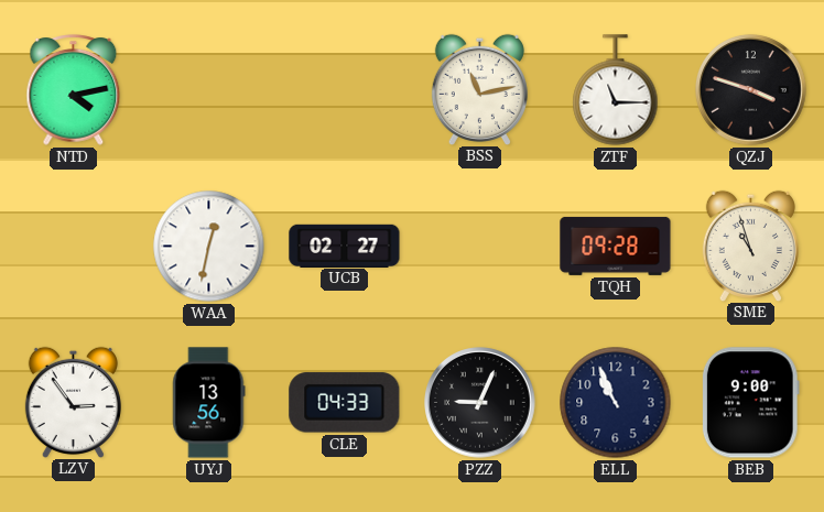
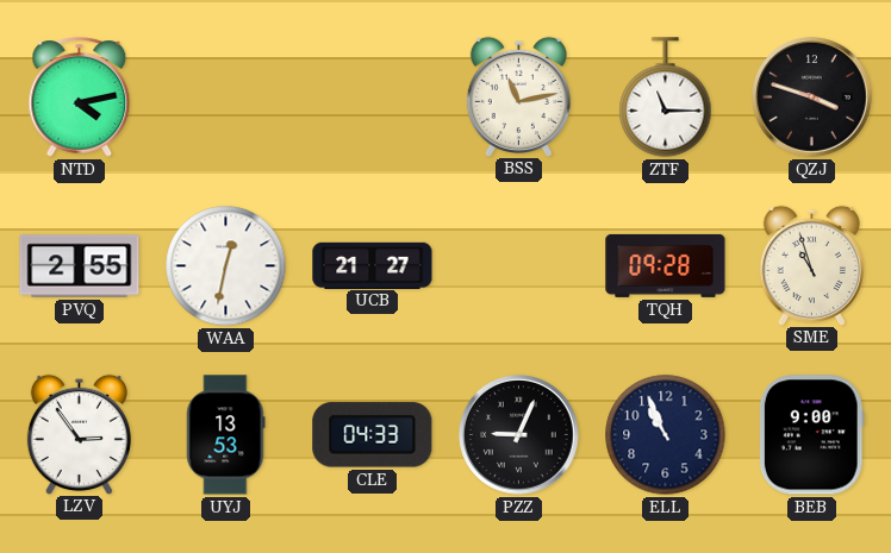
PVQ: none -> 2:55 (80, 266)
UCB: 02:27 -> 21:27 (373, 265)
UYJ: 13:56 -> 13:53 (226, 435)
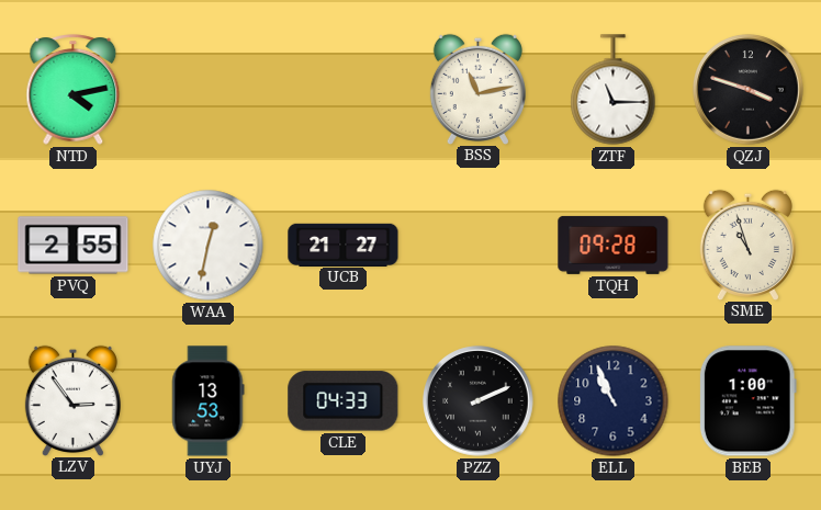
PZZ: 9:04 -> 2:11 (479, 401)
BEB: 9:00 -> 1:00 (747, 401)
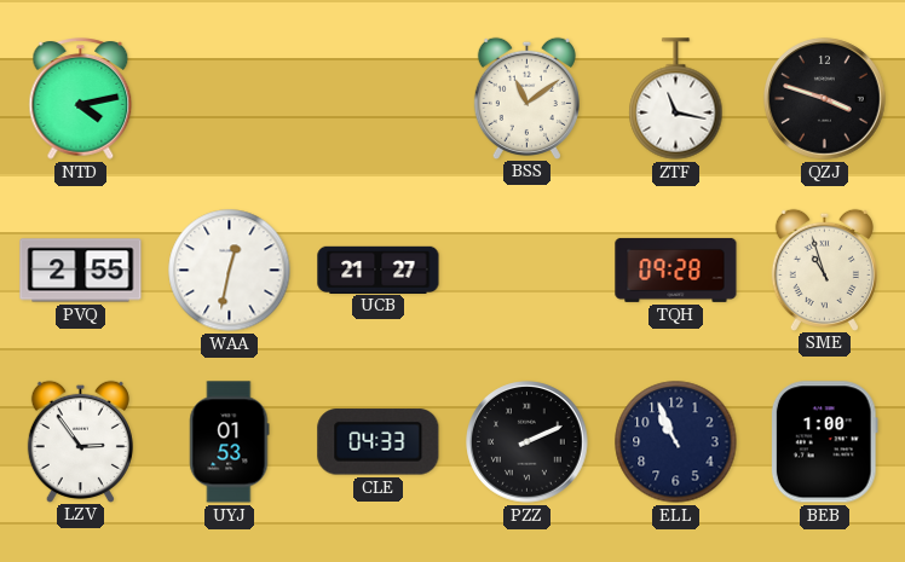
BSS: 11:13 -> 11:09 (526, 98)
ZTF: 11:15 -> 11:17 (676, 99)
UYJ: 13:53 -> 01:53 (230, 442)
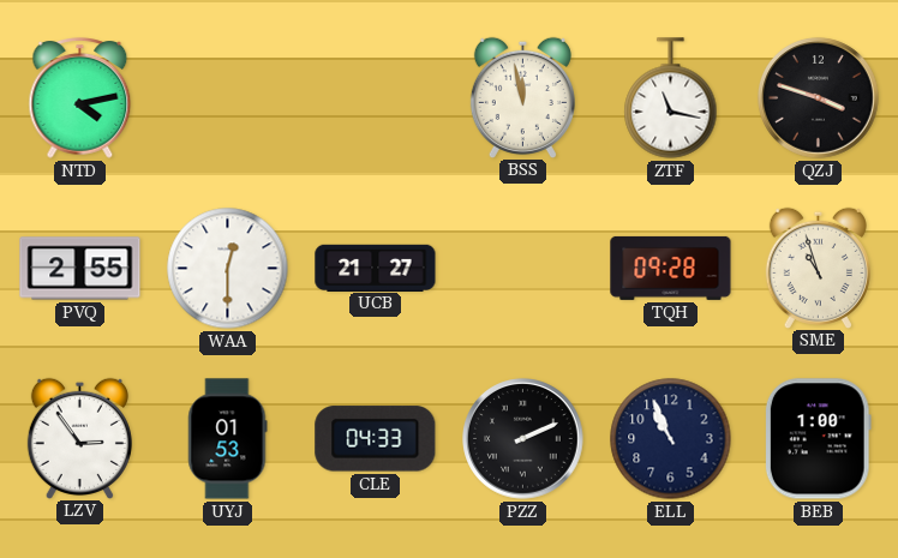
BSS: 11:09 -> 11:58 (522, 97)
WAA: 12:32 -> 12:30 (228, 269)
